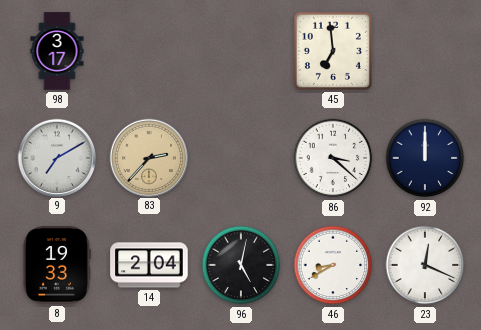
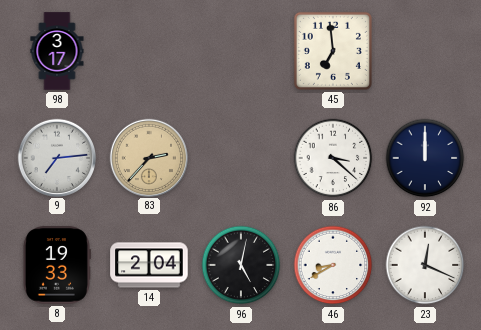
9: 7:10 -> 7:14 (56, 157)
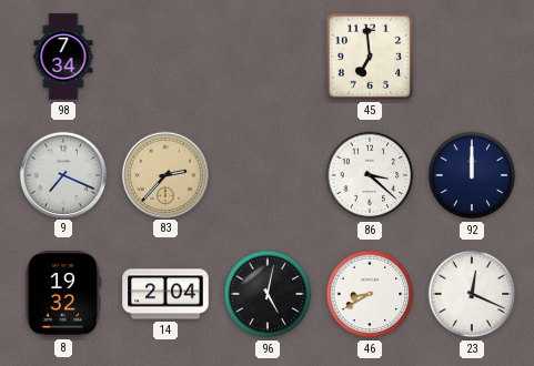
98: 3:17 -> 7:34 (63, 57)
9: 7:14 -> 7:19 (62, 174)
8: 19:33 -> 19:32 (62, 294)
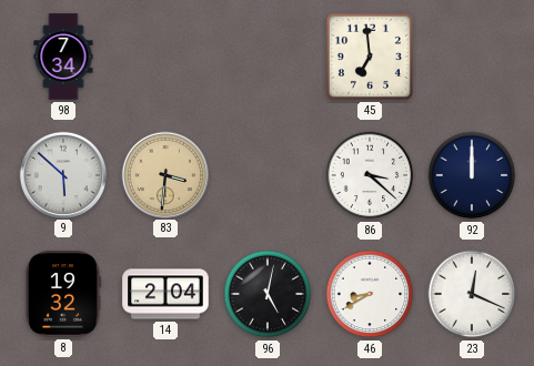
9: 7:19 -> 5:52 (62, 174)
83: 2:37 -> 3:31 (164, 174)
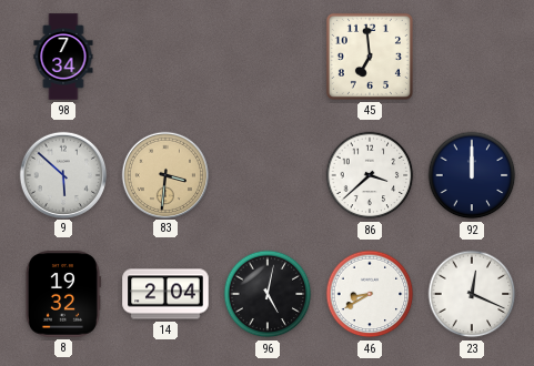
86: 3:22 -> 3:38 (370, 175)
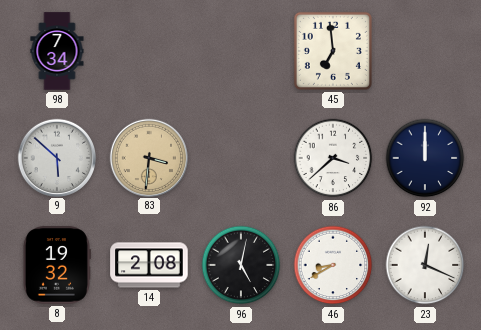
14: 2:04 -> 2:08 (149, 265)
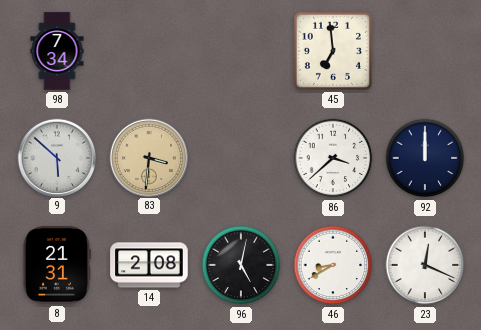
8: 19:32 -> 21:31 (56, 265)
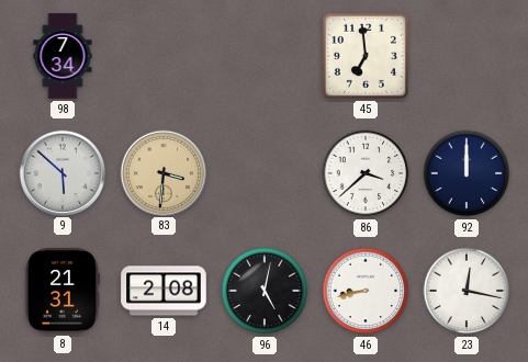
46: 8:40 -> 8:43 (366, 291)
23: 12:19 -> 12:17 (467, 291)
